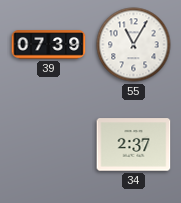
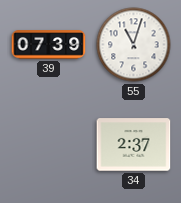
55: 11:05 -> 11:03 (134, 45)
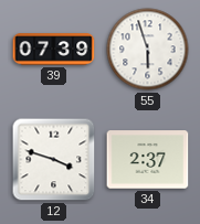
55: 11:03 -> 5:57 (148, 50)
12: none -> 3:48 (54, 160)
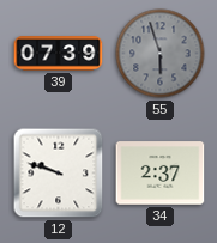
55 dial: white -> grey (161, 54)
12: 3:48 -> 9:48 (59, 174)
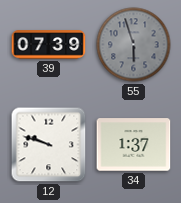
34: 2:37 -> 1:37 (134, 145)
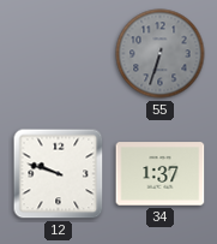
39: 07:39 -> none (49, 45)
55: 5:57 -> 6:33 (161, 54)
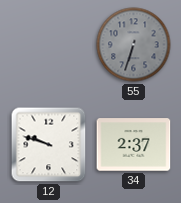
34: 1:37 -> 2:37 (134, 145)
